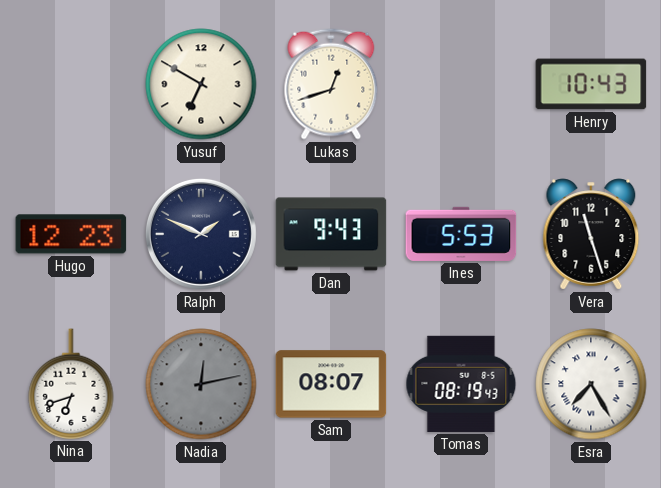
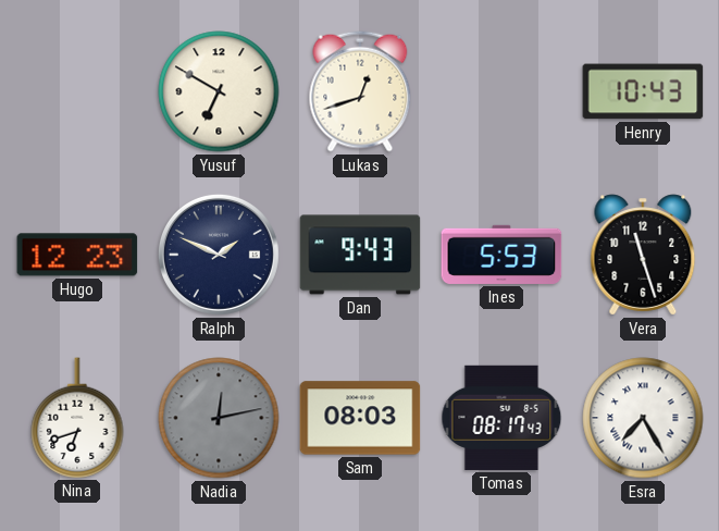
Sam: 08:07 -> 08:03 (360, 418)
Tomas: 08:19 -> 08:17 (501, 418)
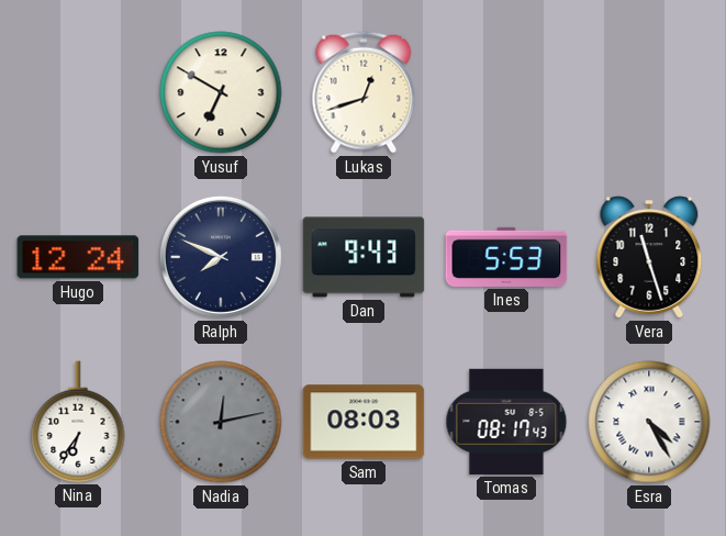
Henry: 10:43 -> none (643, 91)
Hugo: 12:23 -> 12:24 (78, 257)
Ralph: 1:49 -> 7:49 (221, 257)
Nina: 6:42 -> 6:36 (78, 422)
Esra: 7:25 -> 4:25 (649, 422)
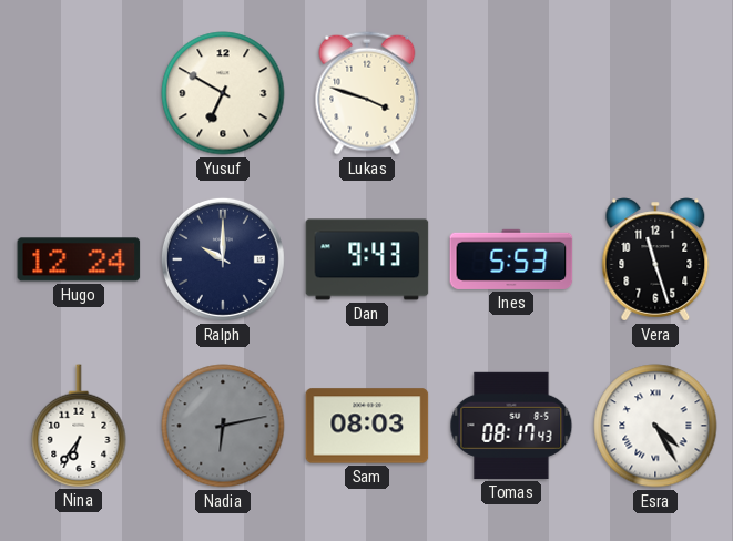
Lukas: 12:42 -> 3:48 (367, 93)
Ralph: 7:49 -> 10:00 (223, 259)
Nadia: 12:13 -> 6:13 (223, 426)
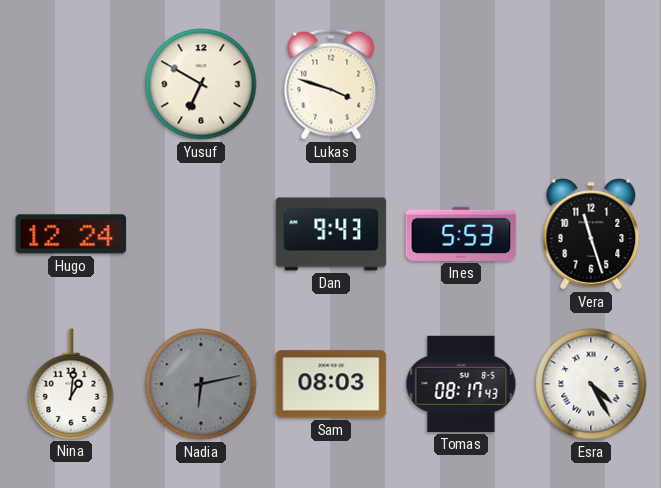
Ralph: 10:00 -> none (223, 259)
Nina: 6:36 -> 1:01 (71, 384)
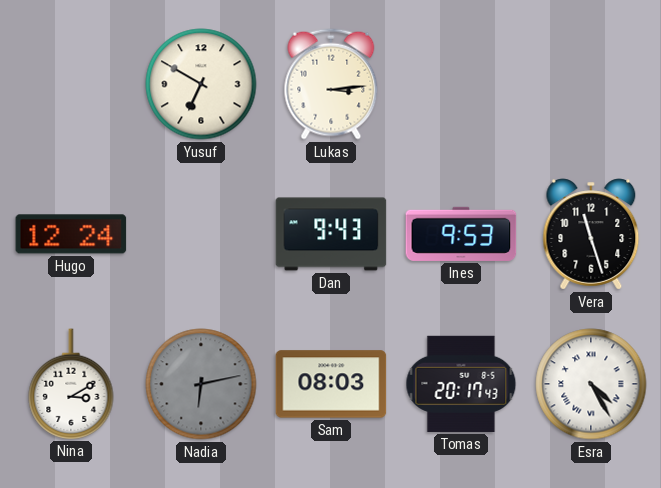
Lukas: 3:48 -> 3:14 (331, 84)
Ines: 5:53 -> 9:53 (461, 234)
Nina: 1:01 -> 3:10 (71, 384)
Tomas: 08:17 -> 20:17 (461, 384)
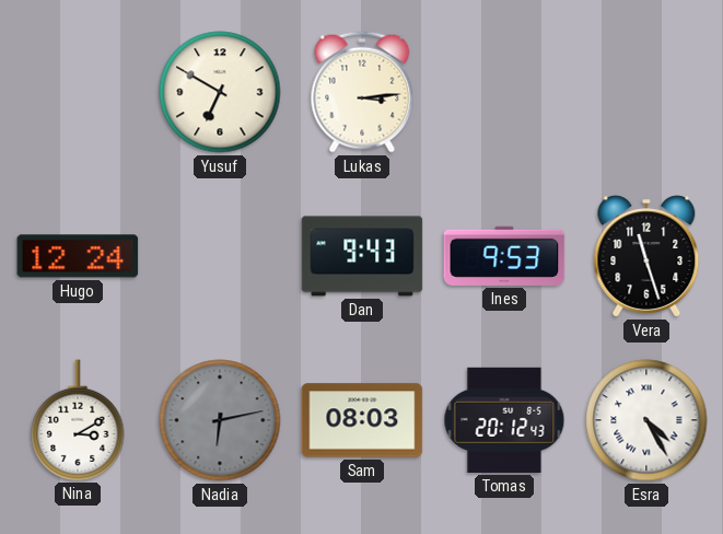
Tomas: 20:17 -> 20:12 (504, 420)
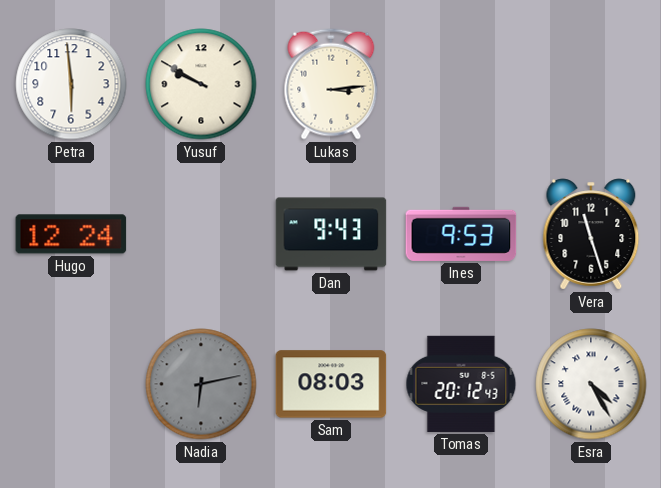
Petra: none -> 5:59 (71, 84)
Yusuf: 6:50 -> 9:50 (201, 84)
Nina: 3:10 -> none (78, 420)
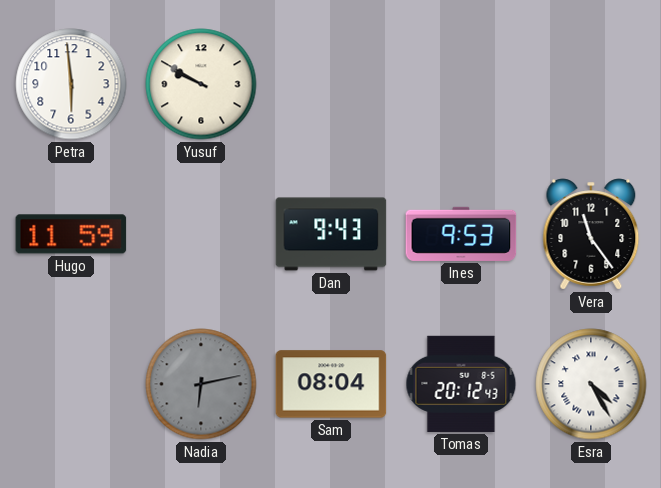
Lukas: 3:14 -> none (331, 84)
Hugo: 12:24 -> 11:59 (71, 234)
Vera: 11:27 -> 11:24 (591, 234)
Sam: 08:03 -> 08:04 (331, 384)
